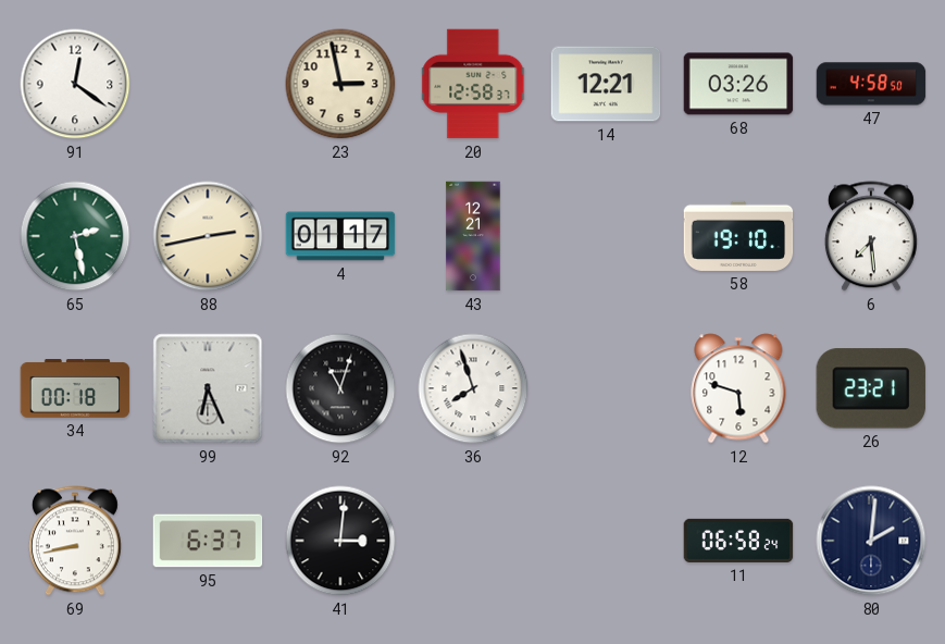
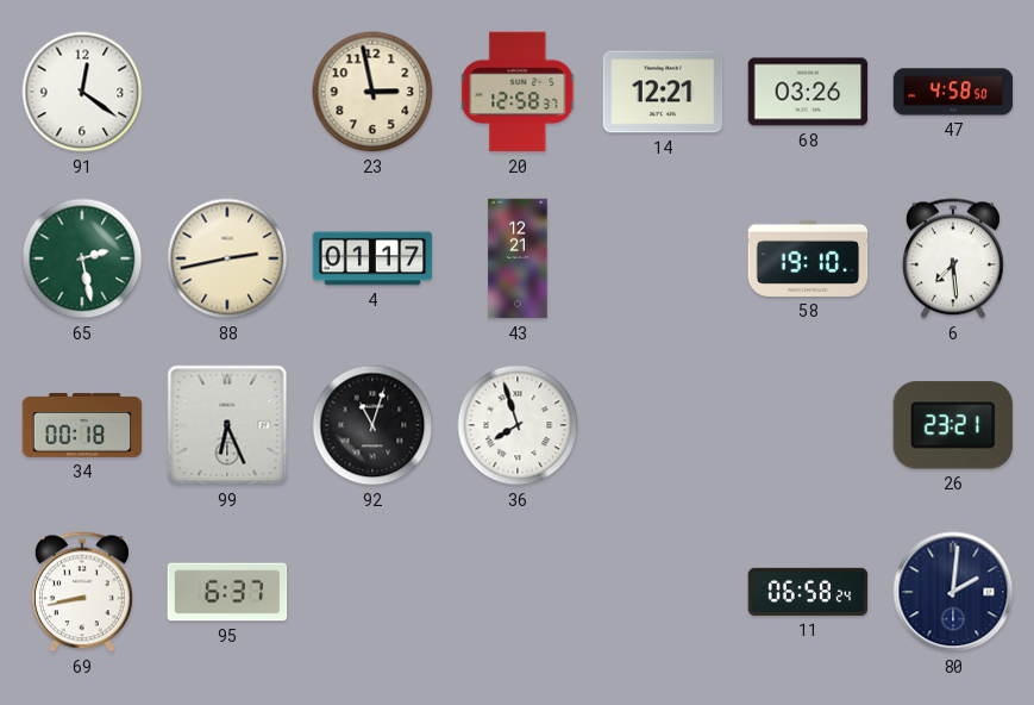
12: 5:48 -> none (738, 388)
41: 3:01 -> none (340, 541)
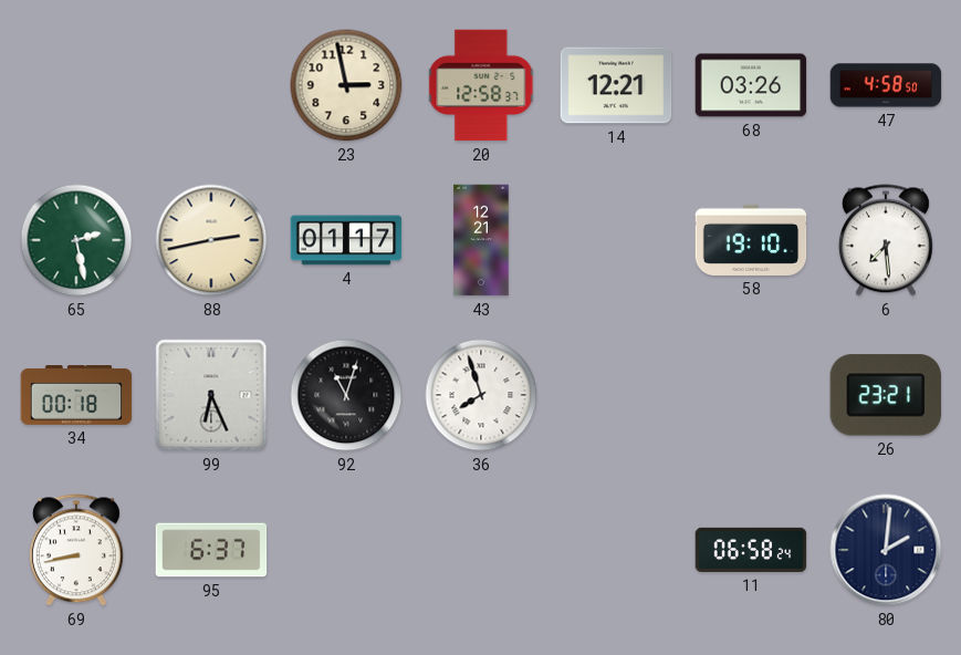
91: 12:21 -> none (82, 92)
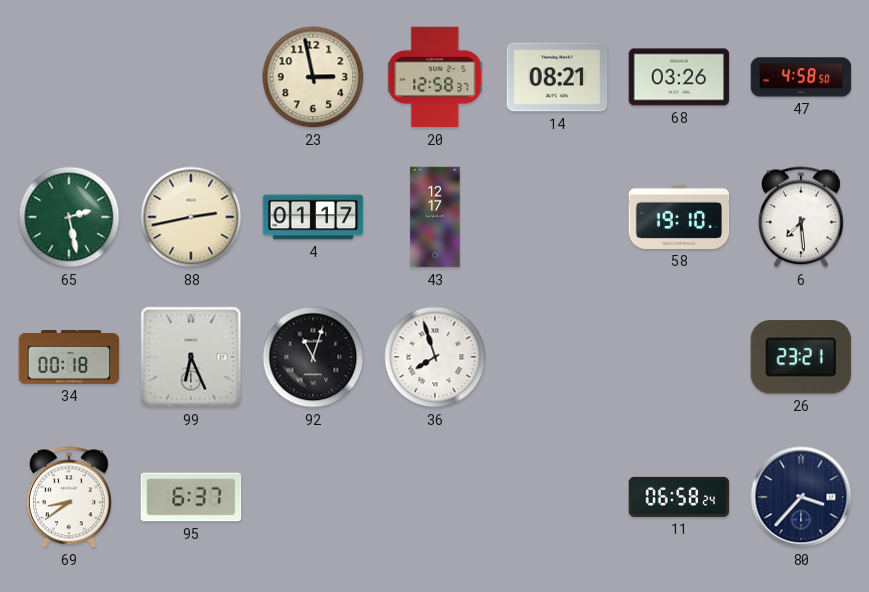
14: 12:21 -> 08:21 (557, 77)
43: 12:21 -> 12:17 (435, 217)
69: 8:43 -> 8:39 (69, 497)
80: 2:01 -> 3:37 (801, 497)
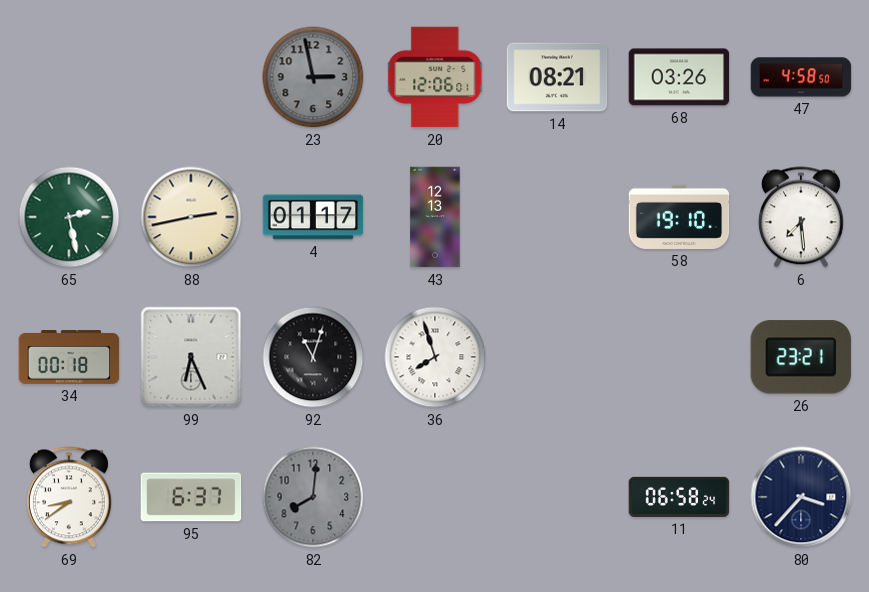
23 dial: cream -> grey (313, 77)
20: 12:58 -> 12:06 (436, 77)
43: 12:17 -> 12:13 (435, 217)
82: none -> 8:01 (313, 497)
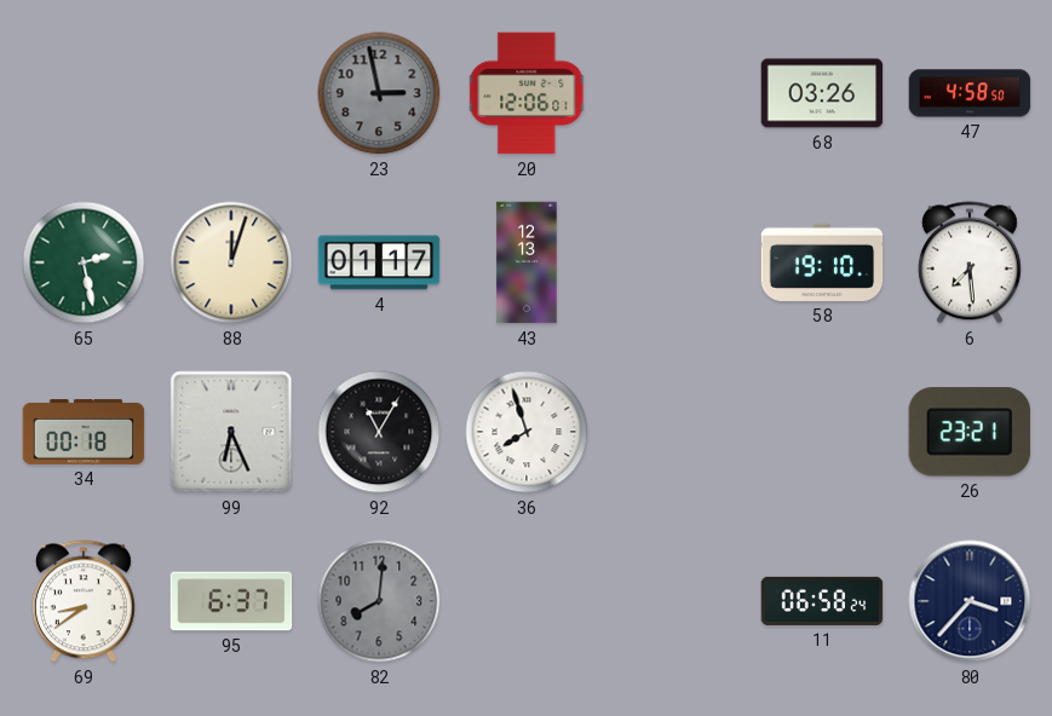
14: 08:21 -> none (557, 77)
88: 2:43 -> 12:03 (231, 262)
92: 11:03 -> 11:05 (379, 432)
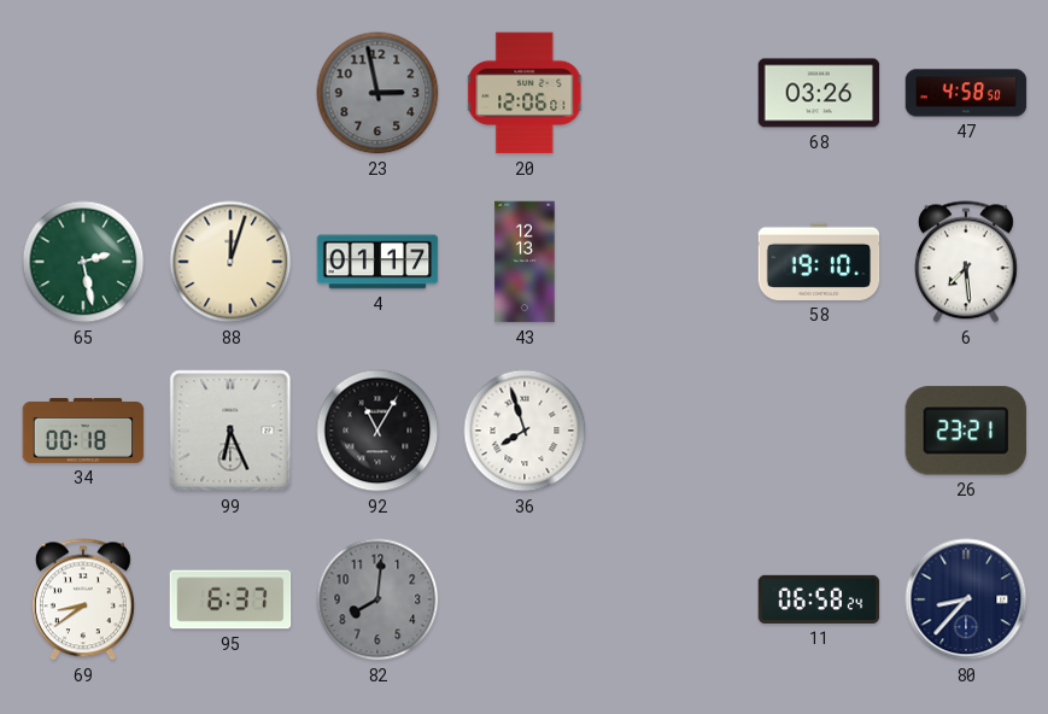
80: 3:37 -> 8:37 (966, 599)
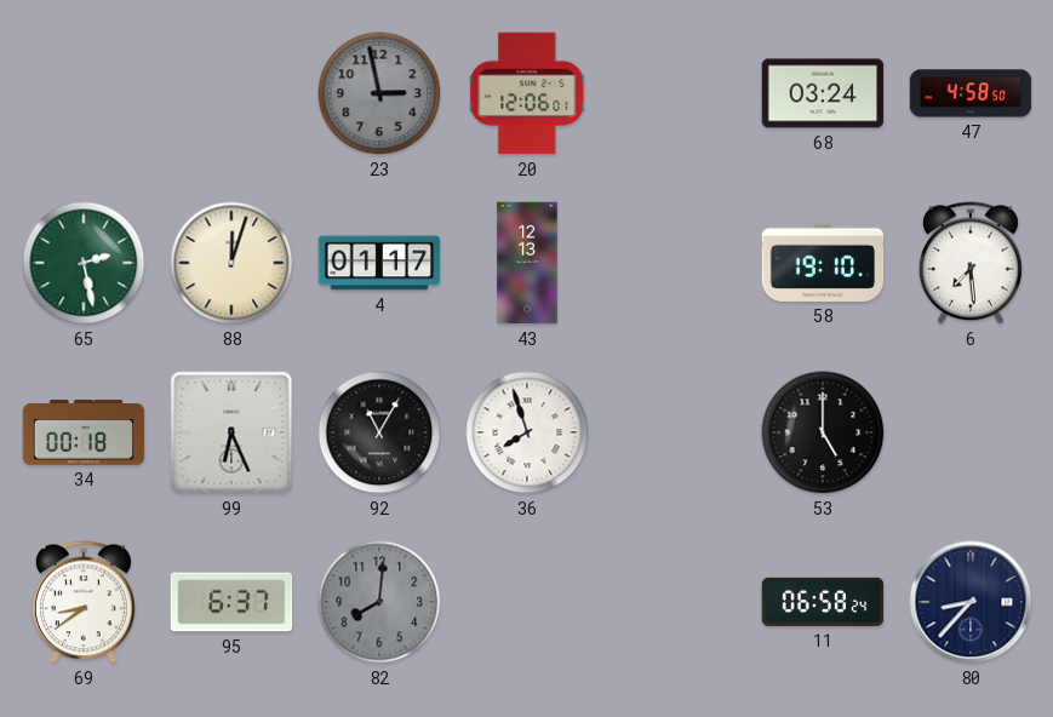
68: 03:26 -> 03:24 (823, 93)
53: none -> 5:00 (823, 432)
26: 23:21 -> none (965, 431)
